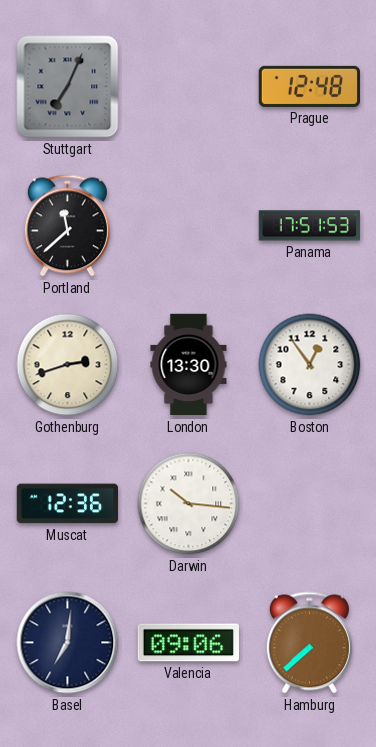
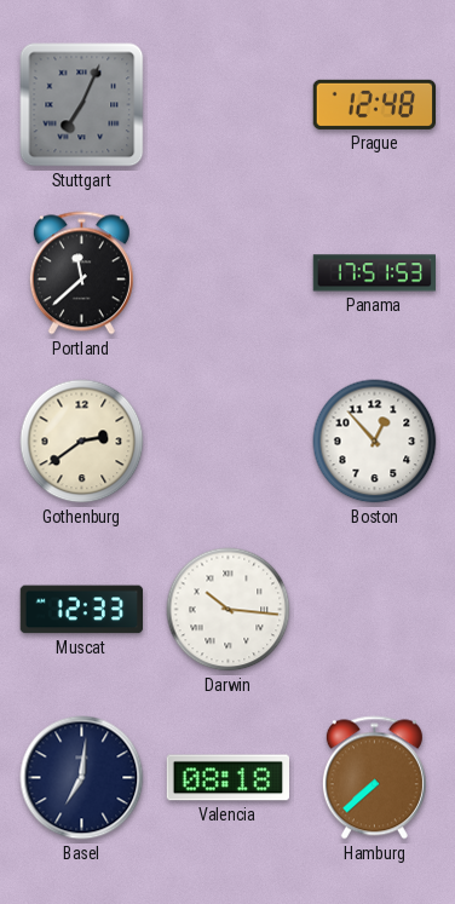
Gothenburg: 2:42 -> 2:39 (82, 442)
London: 13:30 -> none (189, 365)
Boston: 12:54 -> 12:53 (375, 442)
Muscat: 12:36 -> 12:33 (81, 610)
Valencia: 09:06 -> 08:18 (227, 778)
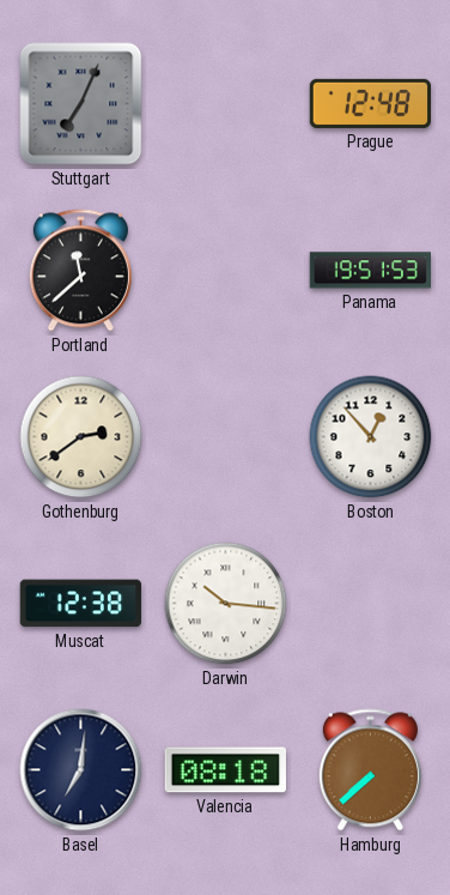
Panama: 17:51 -> 19:51 (370, 271)
Muscat: 12:33 -> 12:38 (80, 604)
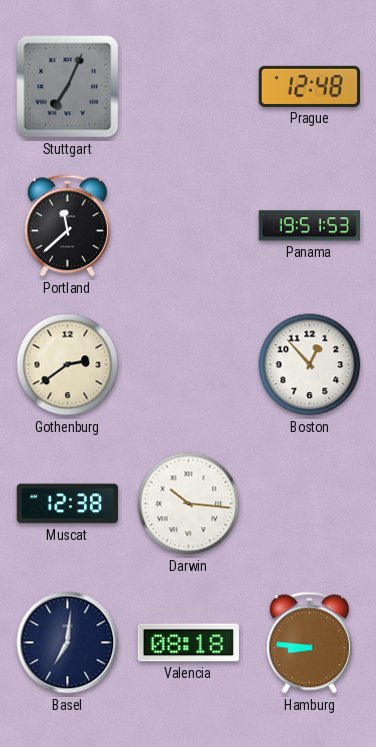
Hamburg: 7:38 -> 8:46 (309, 643)
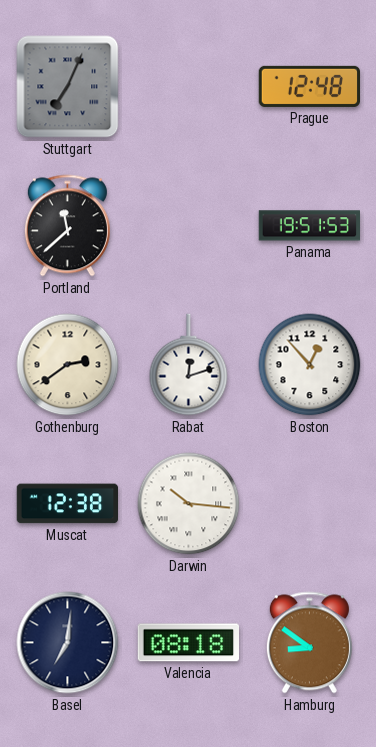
Rabat: none -> 12:12 (189, 365)
Hamburg: 8:46 -> 8:51 (309, 643)
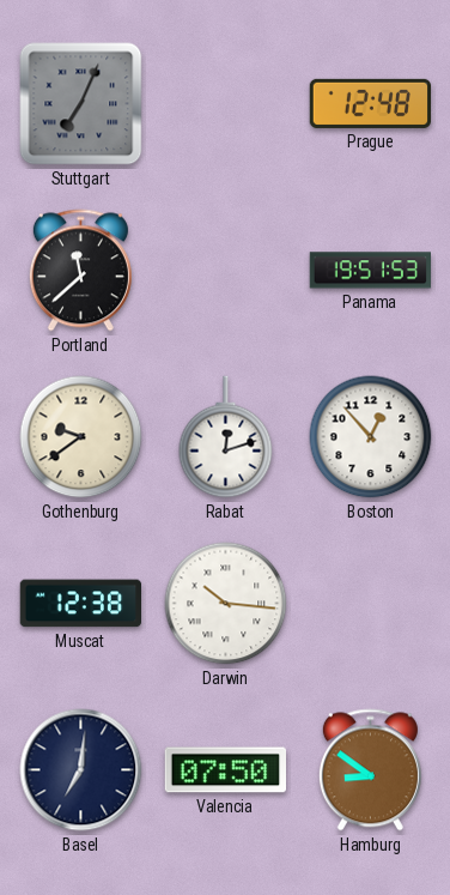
Gothenburg: 2:39 -> 9:39 (81, 437)
Valencia: 08:18 -> 07:50 (225, 770)
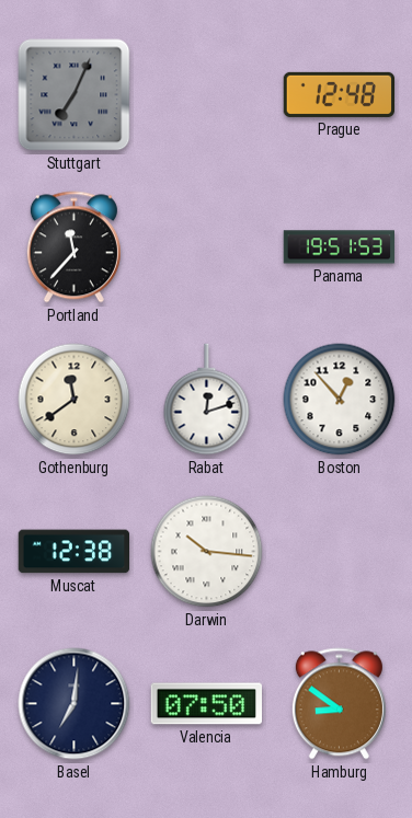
Portland: 11:38 -> 11:37 (73, 247)
Gothenburg: 9:39 -> 11:39 (75, 400)
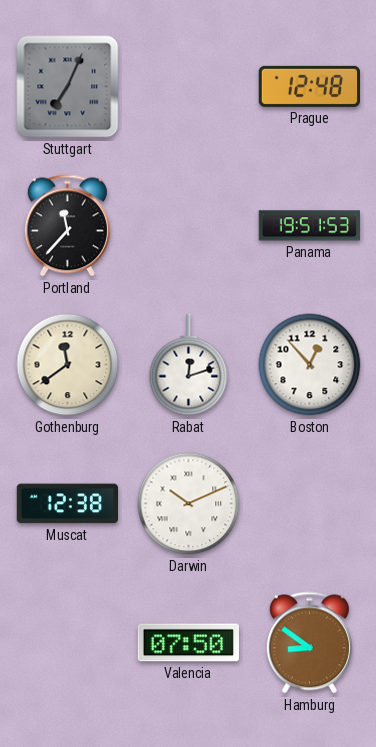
Darwin: 10:16 -> 10:11 (189, 504)
Basel: 7:01 -> none (75, 704)
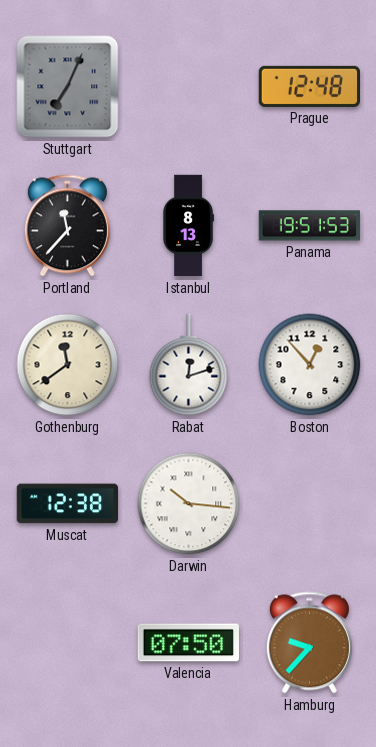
Istanbul: none -> 8:13 (188, 226)
Darwin: 10:11 -> 10:16 (189, 504)
Hamburg: 8:51 -> 9:37 (309, 643)
